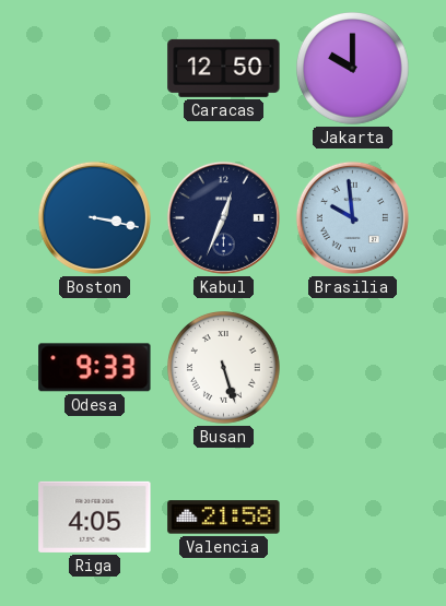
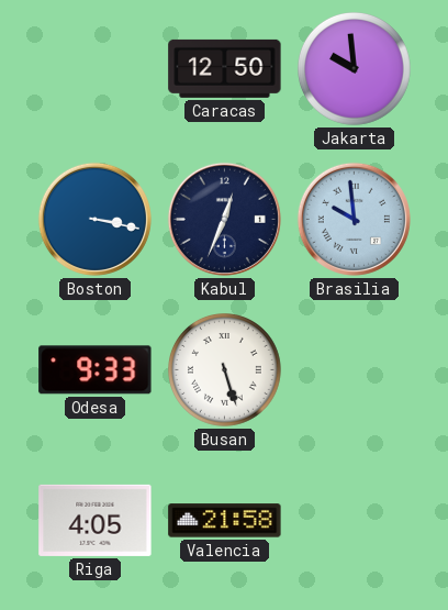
Jakarta: 10:00 -> 9:59 (355, 69)
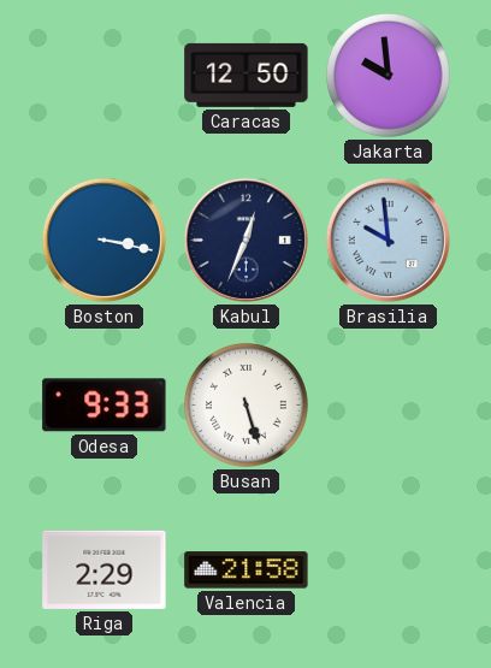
Riga: 4:05 -> 2:29 (105, 569)
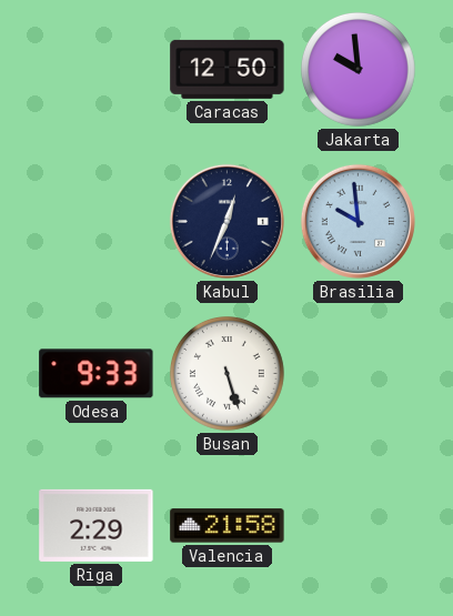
Boston: 3:17 -> none (103, 240)
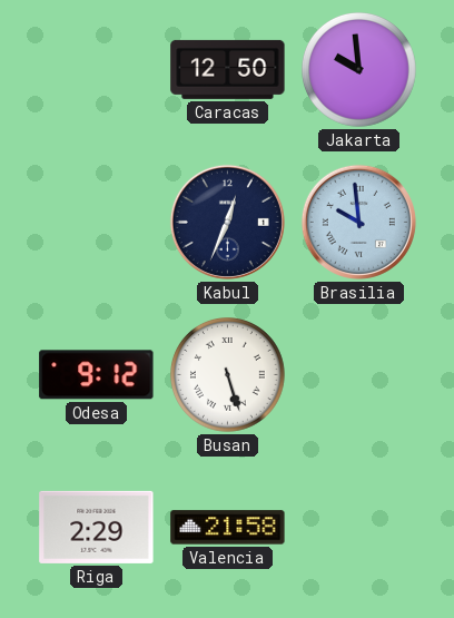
Odesa: 9:33 -> 9:12 (97, 375)
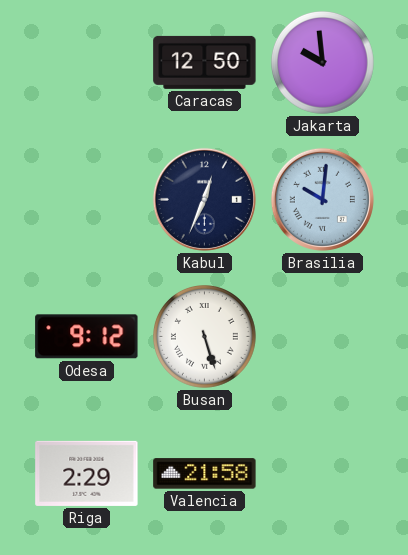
Brasilia: 9:59 -> 10:01 (322, 199)
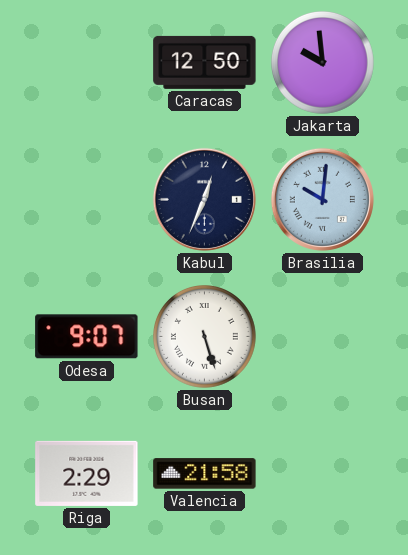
Odesa: 9:12 -> 9:07 (87, 337)
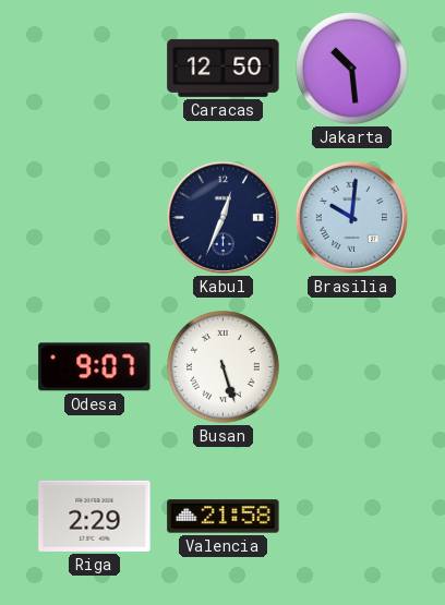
Jakarta: 9:59 -> 10:29 (352, 69)
